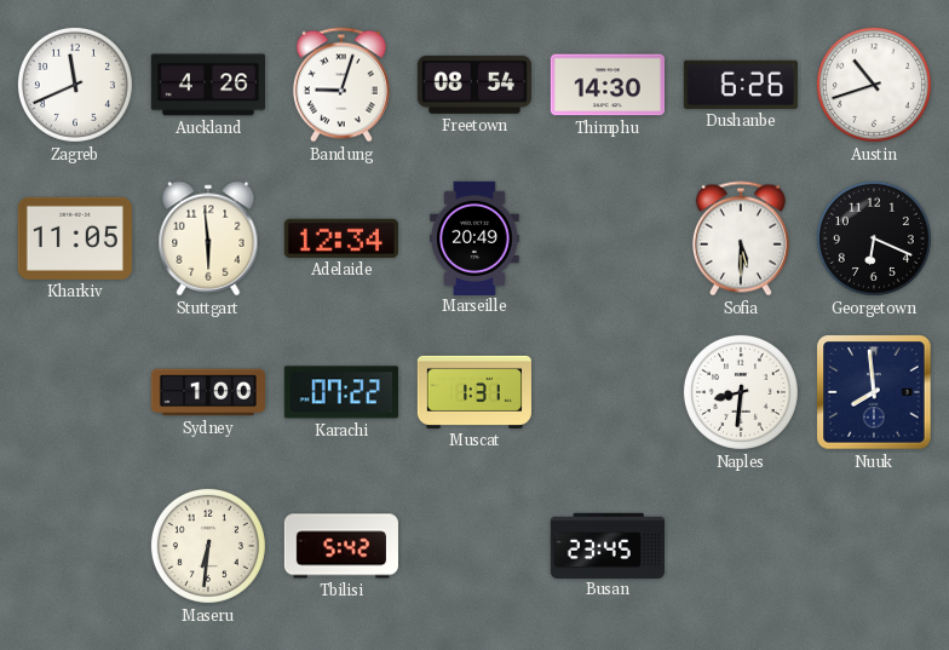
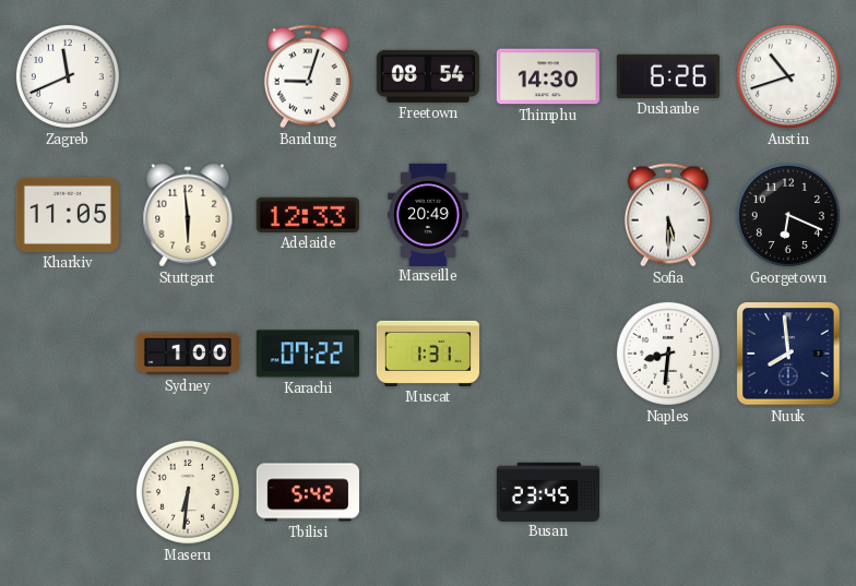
Auckland: 4:26 -> none (207, 85)
Adelaide: 12:34 -> 12:33 (308, 215)
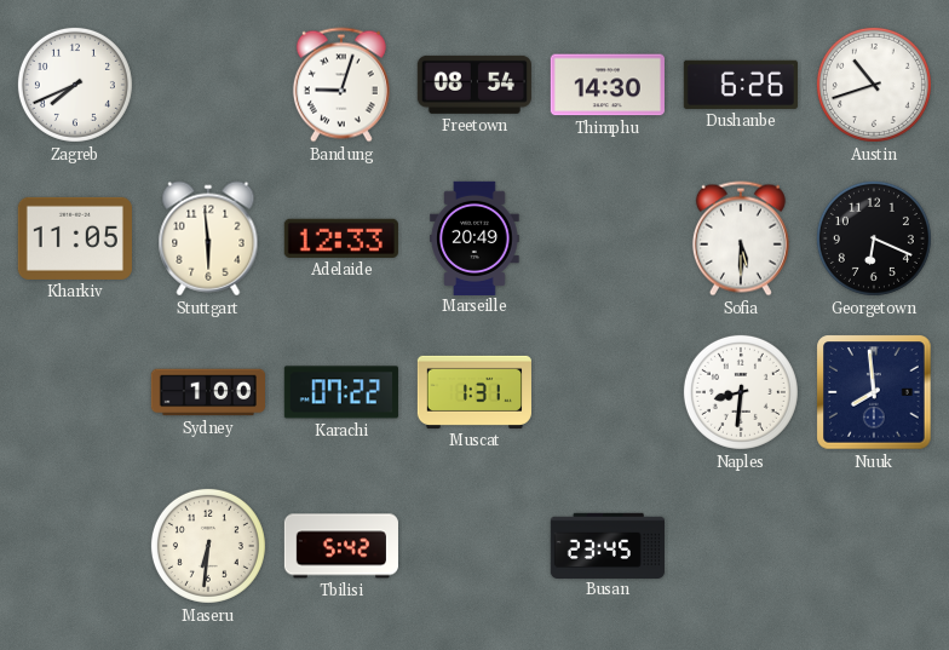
Zagreb: 11:41 -> 7:41 (75, 85)
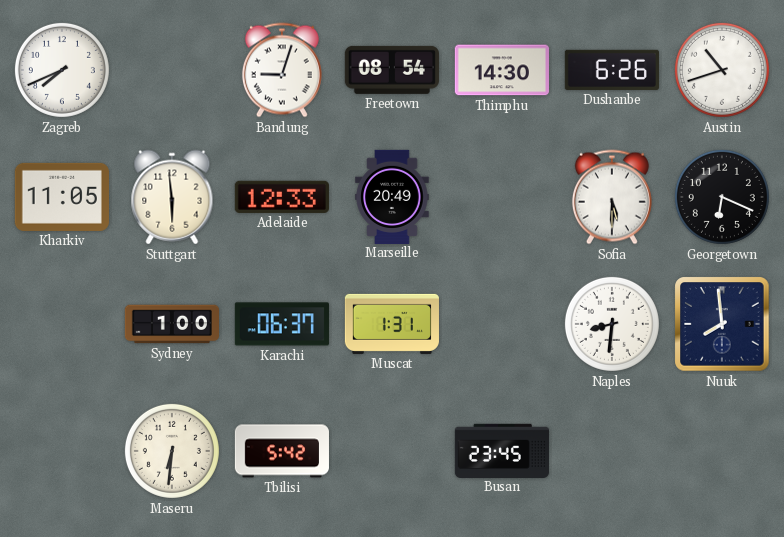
Karachi: 07:22 -> 06:37 (282, 324)
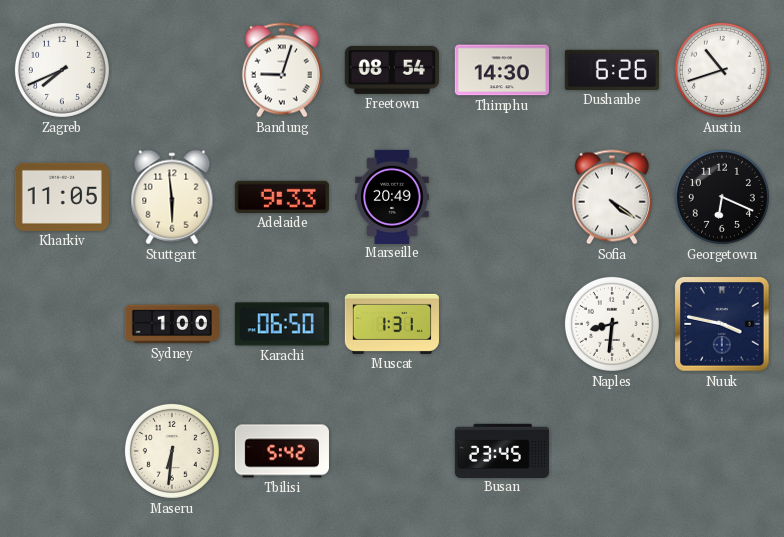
Adelaide: 12:33 -> 9:33 (282, 197)
Sofia: 5:30 -> 4:21 (612, 197)
Karachi: 06:37 -> 06:50 (282, 324)
Nuuk: 7:59 -> 3:47 (722, 324)
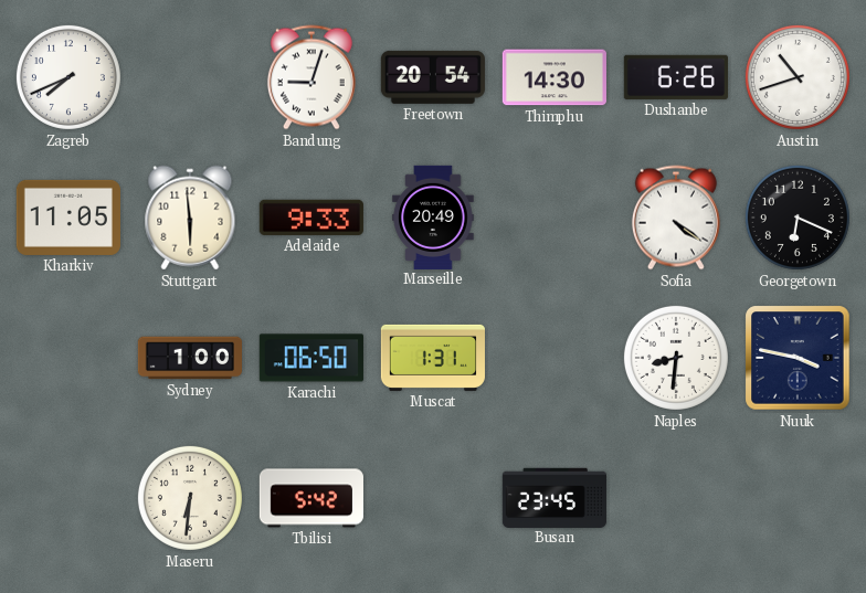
Freetown: 08:54 -> 20:54 (433, 77)
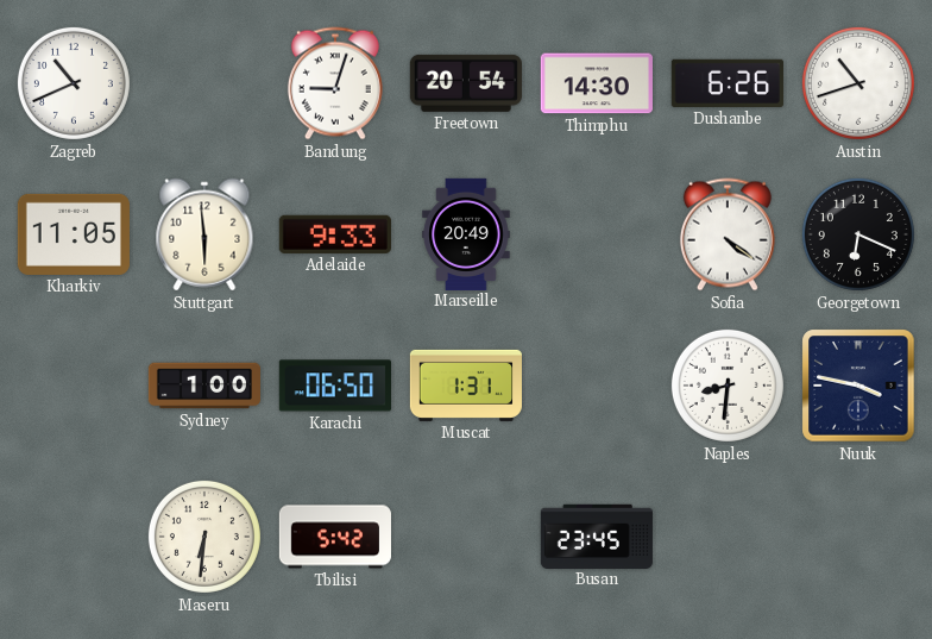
Zagreb: 7:41 -> 10:41 (74, 83)
